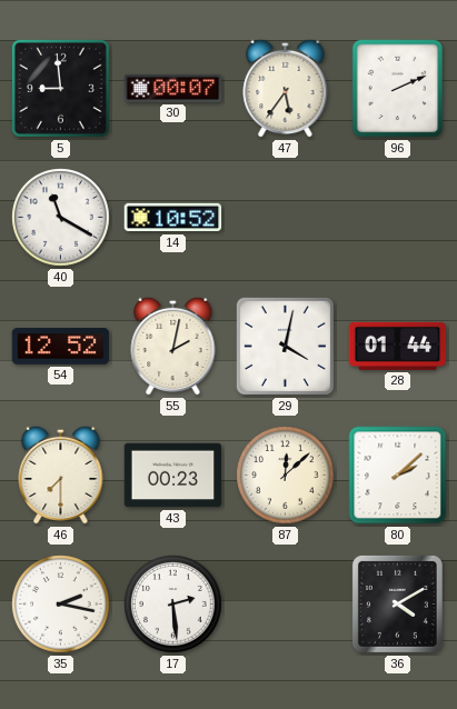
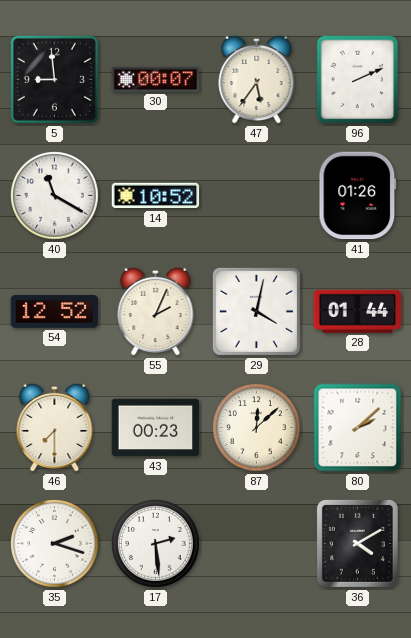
41: none -> 01:26 (358, 196)
55: 2:02 -> 2:04 (156, 311)
35: 2:17 -> 2:18 (55, 544)
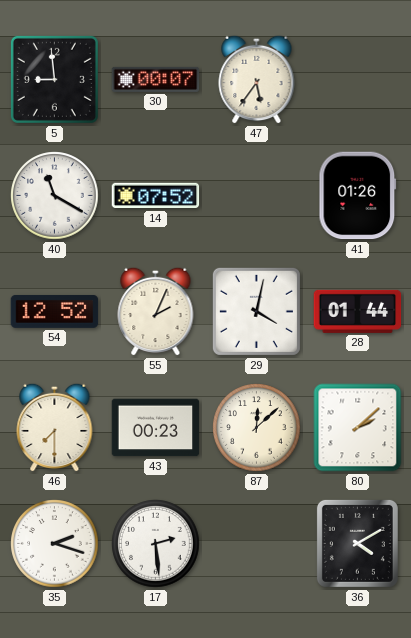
96: 2:11 -> none (358, 80)
14: 10:52 -> 07:52 (156, 196)
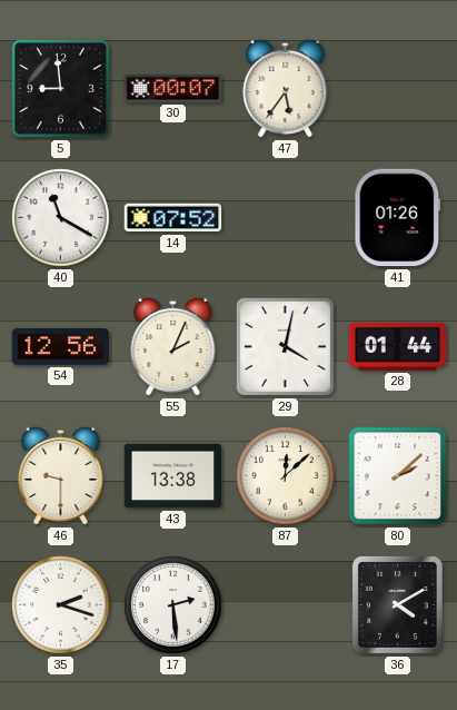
54: 12:52 -> 12:56 (61, 346)
46: 7:30 -> 9:30 (61, 475)
43: 00:23 -> 13:38 (173, 476)
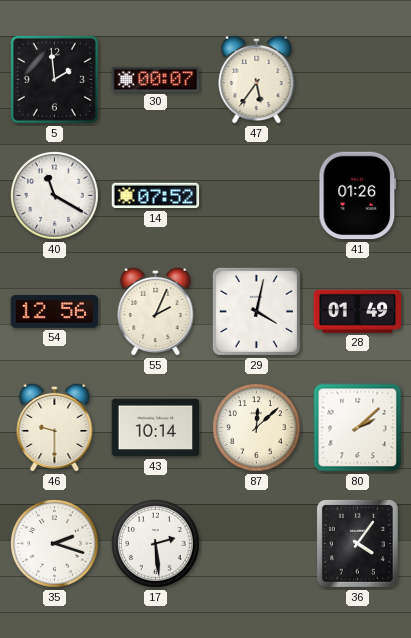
5: 8:59 -> 1:59 (54, 79)
28: 01:44 -> 01:49 (358, 311)
43: 13:38 -> 10:14 (156, 428)
36: 4:10 -> 4:06 (357, 543)
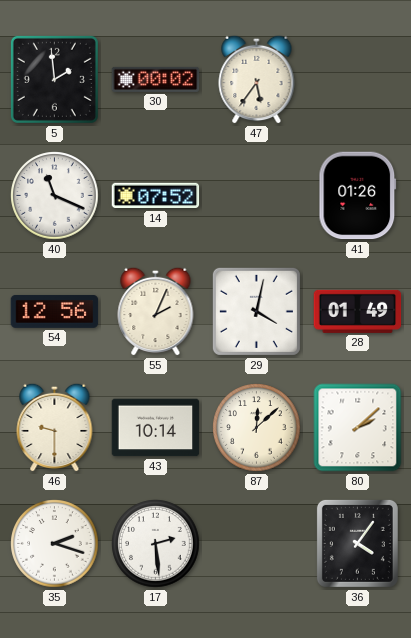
30: 00:07 -> 00:02 (156, 79)
40: 11:20 -> 11:19 (55, 196)
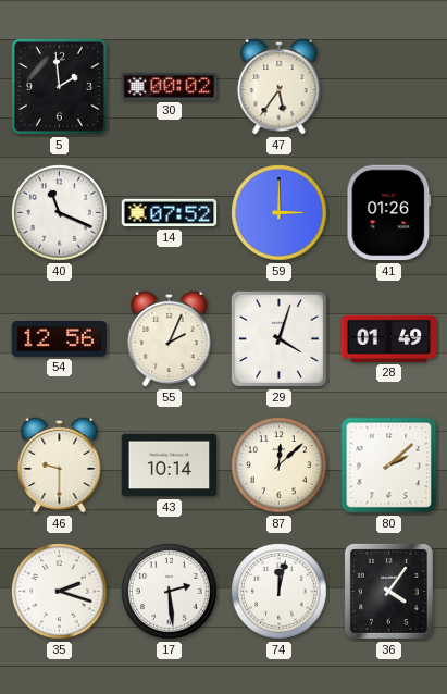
59: none -> 3:00 (280, 213)
29: 4:02 -> 4:03 (278, 338)
74: none -> 12:02 (280, 592)
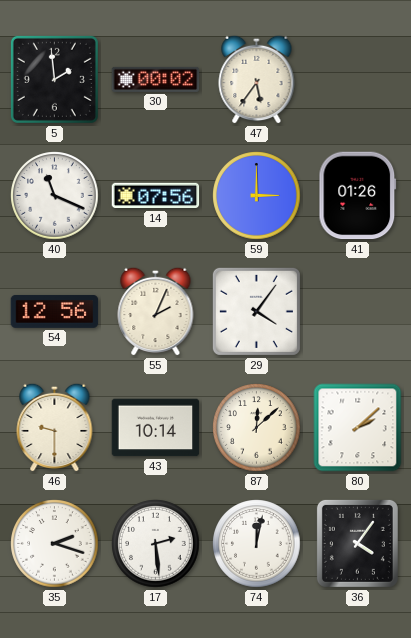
14: 07:52 -> 07:56 (156, 196)
29: 4:03 -> 4:06 (256, 311)
28: 01:49 -> none (389, 338)
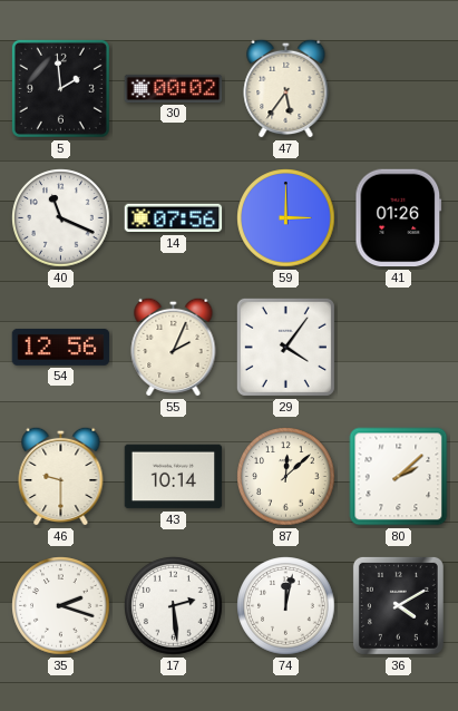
36: 4:06 -> 4:10 (398, 605)
